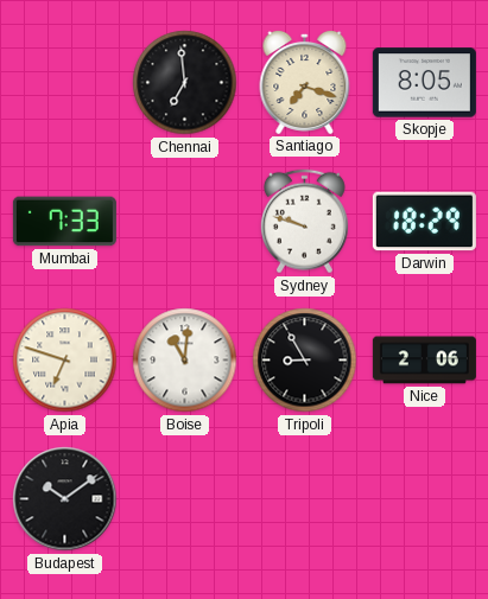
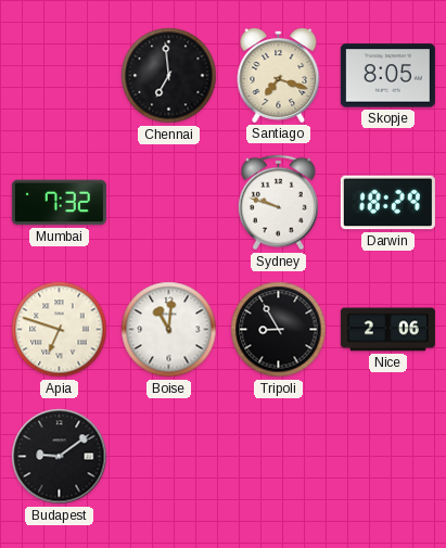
Mumbai: 7:33 -> 7:32 (59, 203)
Budapest: 10:09 -> 9:09 (60, 457)
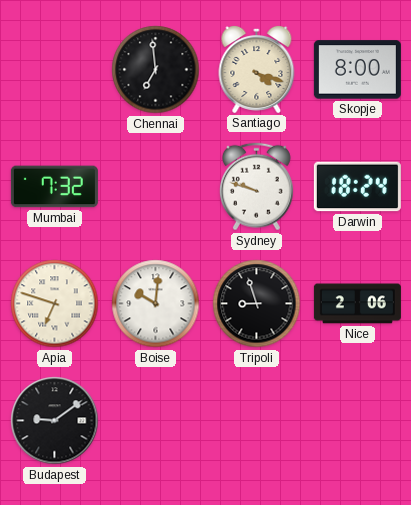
Santiago: 7:18 -> 4:18 (257, 69)
Skopje: 8:05 -> 8:00 (357, 70)
Darwin: 18:29 -> 18:24 (357, 187)
Boise: 11:01 -> 10:01 (156, 304)
Tripoli: 8:55 -> 8:57 (257, 304)
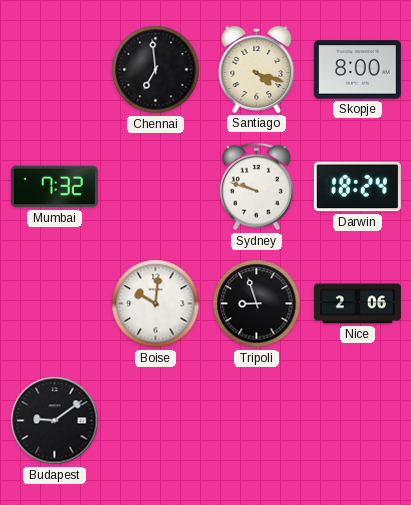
Apia: 6:48 -> none (55, 304)
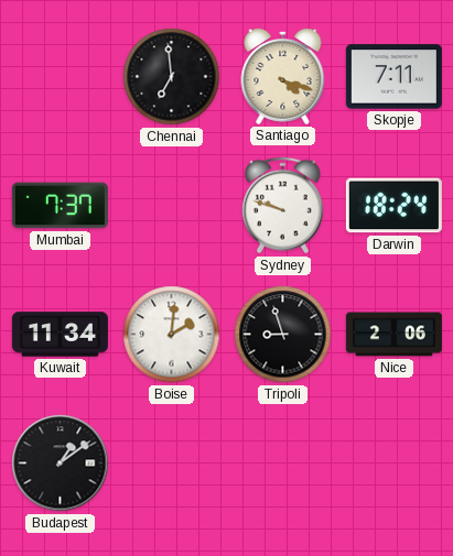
Skopje: 8:00 -> 7:11 (393, 77)
Mumbai: 7:32 -> 7:37 (60, 206)
Kuwait: none -> 11:34 (60, 335)
Boise: 10:01 -> 2:01 (172, 335)
Budapest: 9:09 -> 1:09 (61, 464)
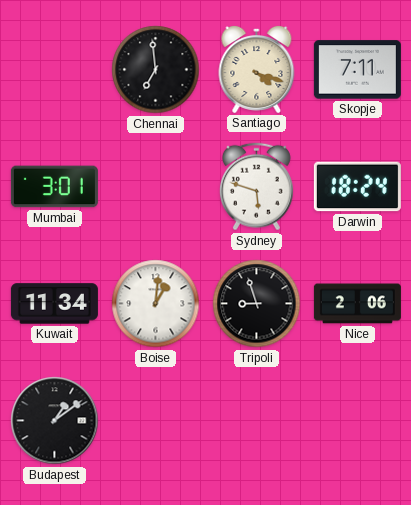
Mumbai: 7:37 -> 3:01 (54, 187)
Sydney: 9:48 -> 5:48 (256, 187)
Boise: 2:01 -> 1:01 (156, 304)
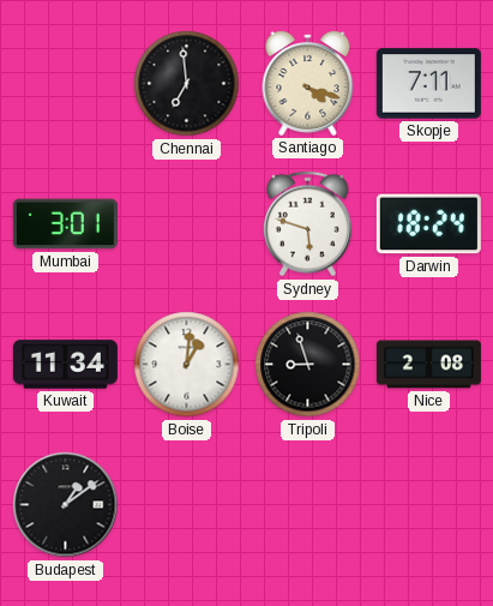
Nice: 2:06 -> 2:08 (428, 365)
